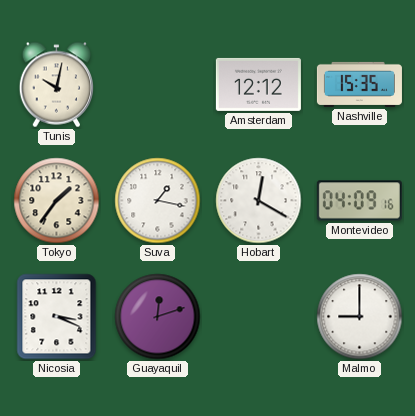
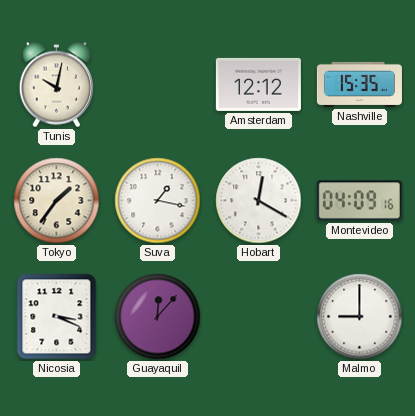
Guayaquil: 12:12 -> 12:07 (158, 317)
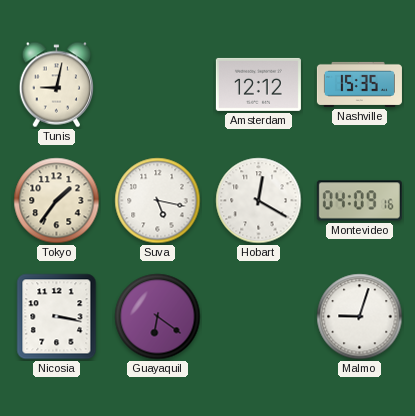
Tunis: 10:02 -> 9:02 (56, 85)
Suva: 1:17 -> 5:17 (158, 201)
Nicosia: 3:19 -> 3:17 (57, 317)
Guayaquil: 12:07 -> 6:21 (158, 317)
Malmo: 9:00 -> 9:03 (360, 317)
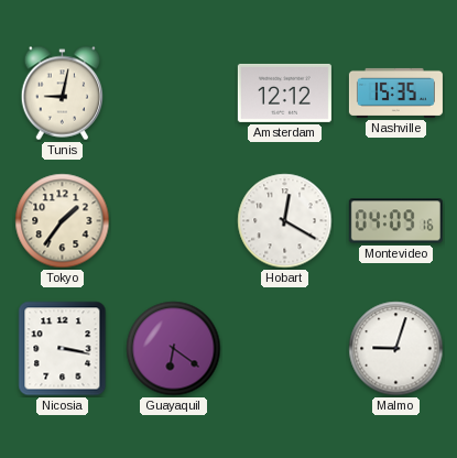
Suva: 5:17 -> none (158, 201)
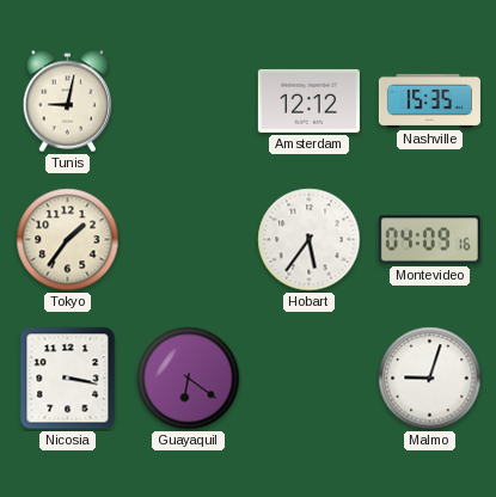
Hobart: 12:20 -> 5:36 (310, 240)
